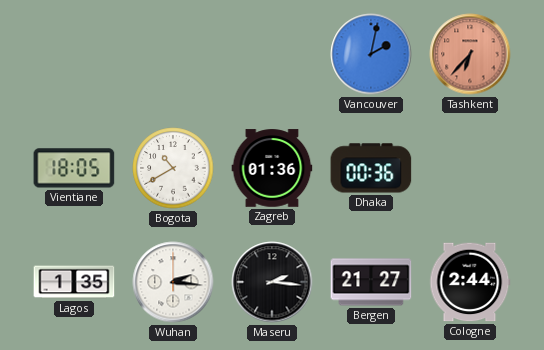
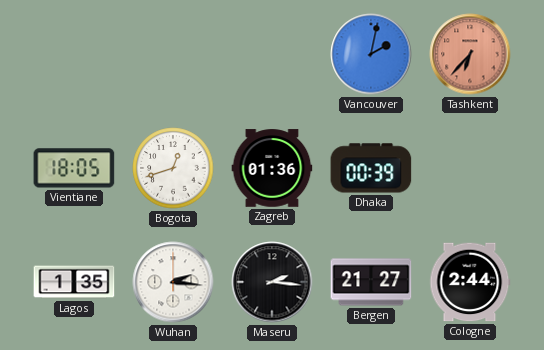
Bogota: 10:40 -> 12:42 (173, 168)
Dhaka: 00:36 -> 00:39 (371, 168)
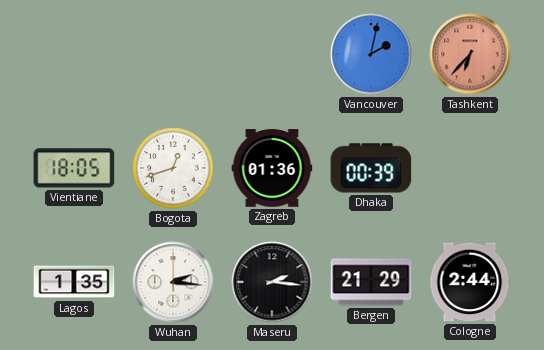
Bergen: 21:27 -> 21:29 (371, 282)
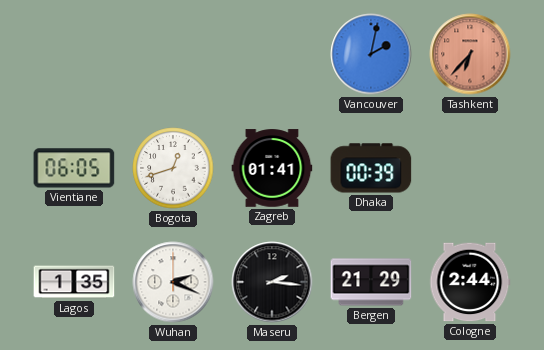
Vientiane: 18:05 -> 06:05 (74, 168)
Zagreb: 01:36 -> 01:41 (272, 168)
Wuhan: 2:16 -> 2:19 (173, 282)
